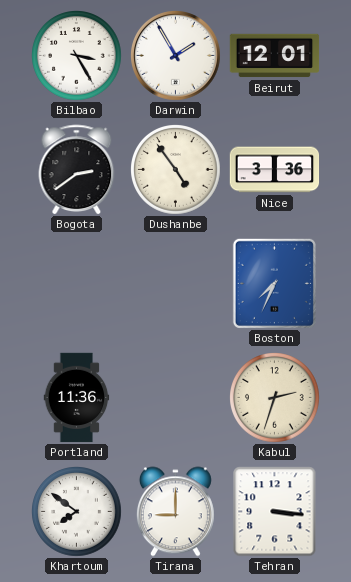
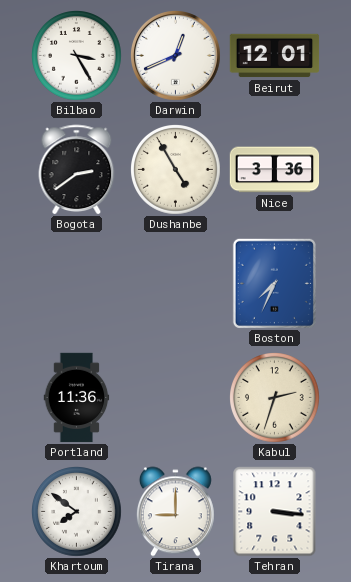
Darwin: 1:55 -> 12:41 (176, 56)
Dushanbe: 4:54 -> 4:55 (176, 170)
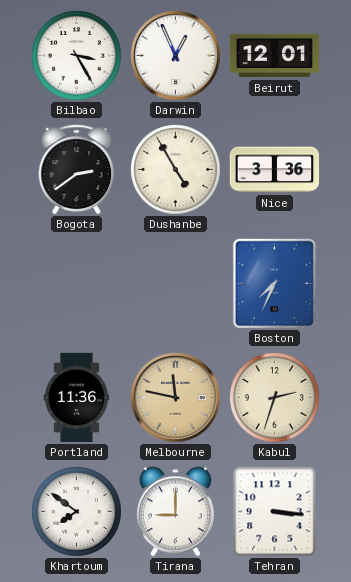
Darwin: 12:41 -> 12:56 (176, 56)
Melbourne: none -> 11:47 (176, 398)
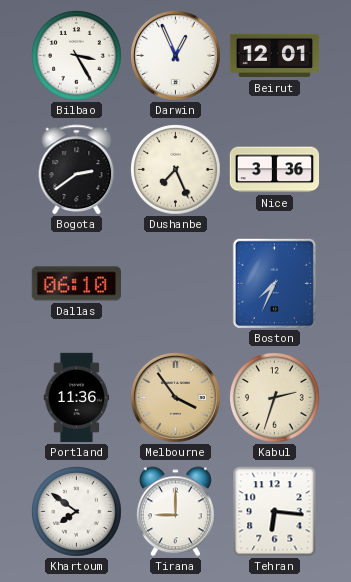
Dushanbe: 4:55 -> 7:26 (176, 170)
Dallas: none -> 06:10 (76, 284)
Melbourne: 11:47 -> 3:54 (176, 398)
Tehran: 3:16 -> 6:16 (275, 512)
